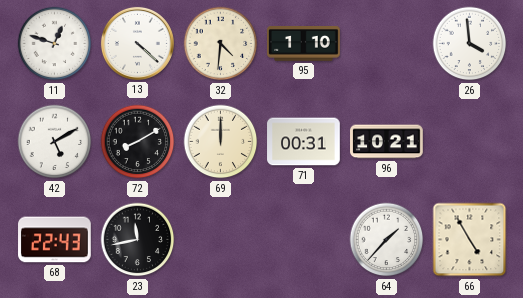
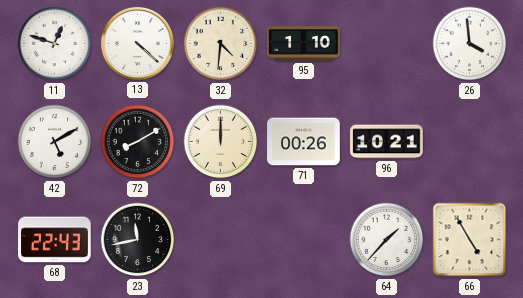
71: 00:31 -> 00:26 (304, 142)
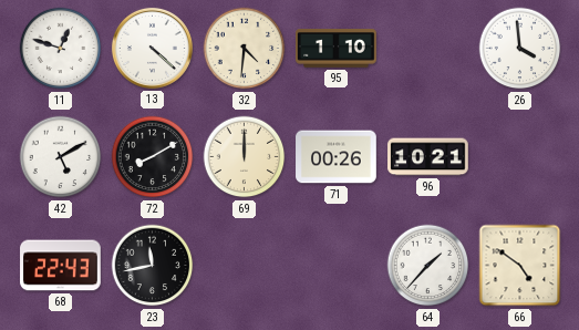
66: 4:55 -> 4:51 (520, 266)
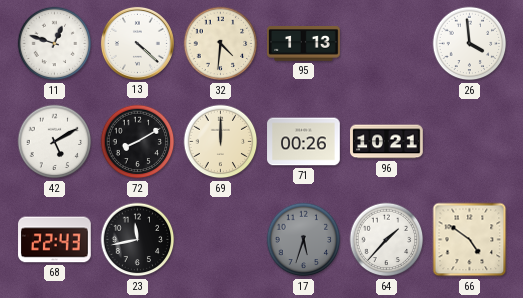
95: 1:10 -> 1:13 (304, 44)
17: none -> 5:33 (304, 240)
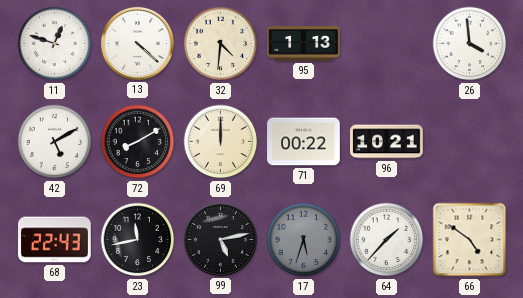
71: 00:26 -> 00:22 (304, 142)
99: none -> 5:13 (220, 239)
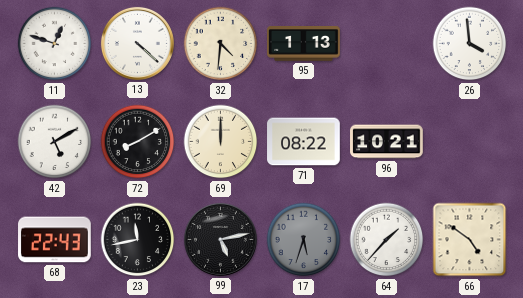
71: 00:22 -> 08:22 (304, 142)
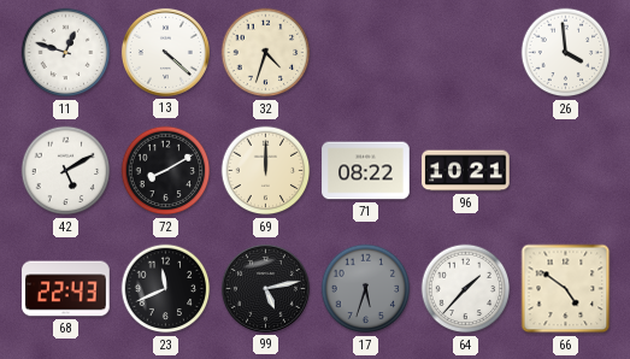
32: 4:31 -> 4:33 (266, 53)
95: 1:13 -> none (304, 44)
23: 11:43 -> 11:41 (166, 289)
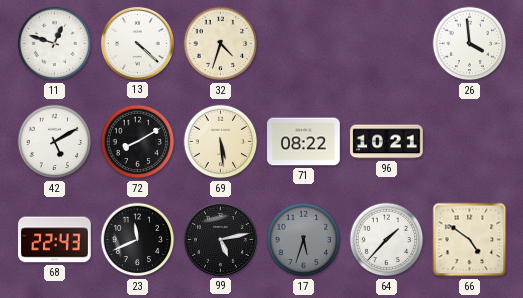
69: 12:00 -> 5:29 (221, 142)
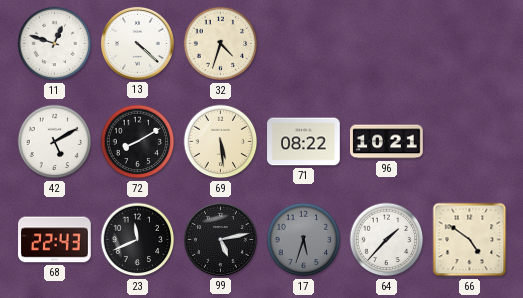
26: 3:59 -> none (470, 44)
